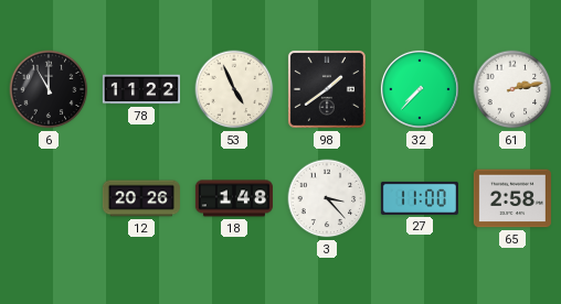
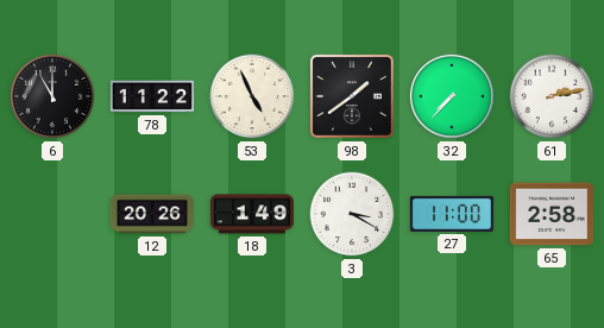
18: 1:48 -> 1:49 (252, 214)
3: 3:23 -> 3:20 (352, 214)
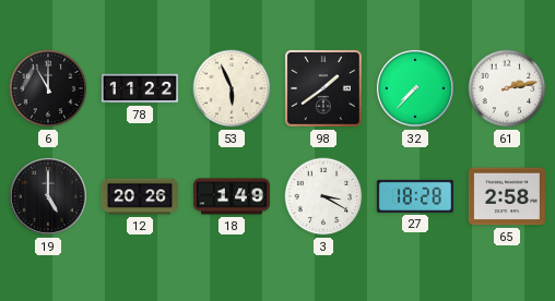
53: 4:56 -> 5:56 (232, 88)
19: none -> 5:00 (48, 196)
27: 11:00 -> 18:28 (415, 196)
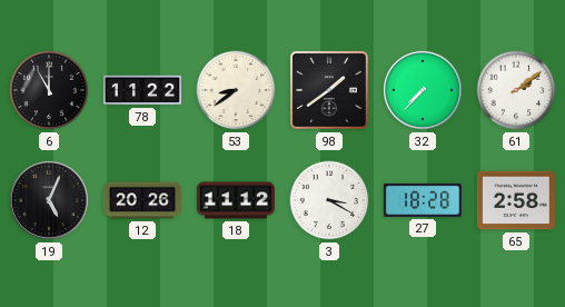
53: 5:56 -> 8:39 (236, 90)
61: 2:13 -> 2:09 (516, 90)
19: 5:00 -> 5:04 (49, 200)
18: 1:49 -> 11:12 (236, 200)
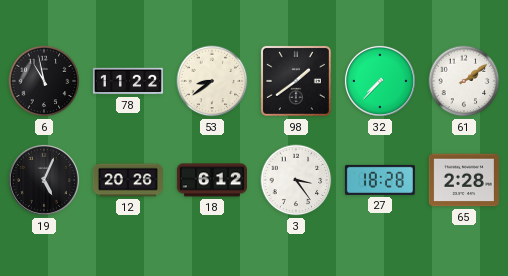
6: 11:00 -> 10:58 (44, 81)
18: 11:12 -> 6:12 (212, 180)
3: 3:20 -> 3:24 (296, 180)
65: 2:58 -> 2:28 (464, 180)
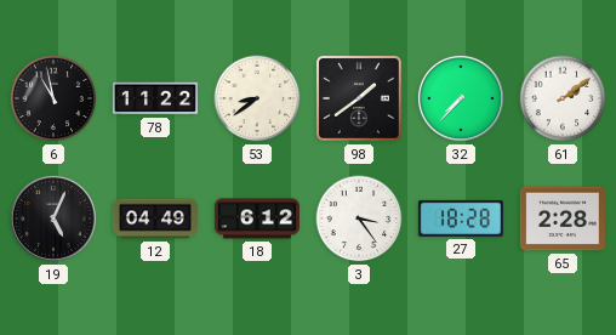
12: 20:26 -> 04:49 (155, 218)
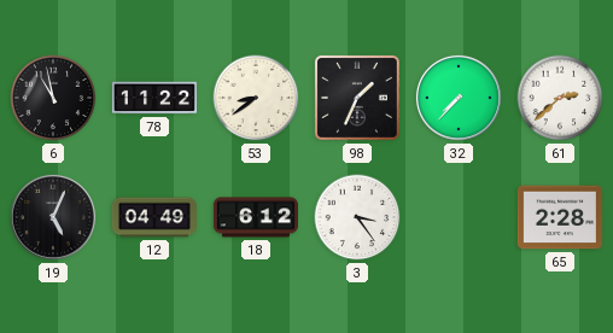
98: 1:39 -> 1:34 (357, 98)
61: 2:09 -> 2:38 (560, 98)
27: 18:28 -> none (461, 218)
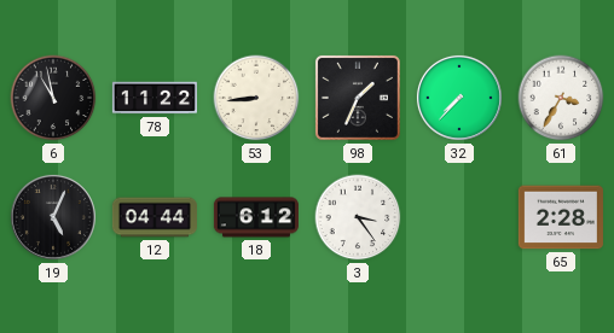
53: 8:39 -> 8:44 (256, 98)
61: 2:38 -> 3:35 (561, 98)
12: 04:49 -> 04:44 (155, 217)
